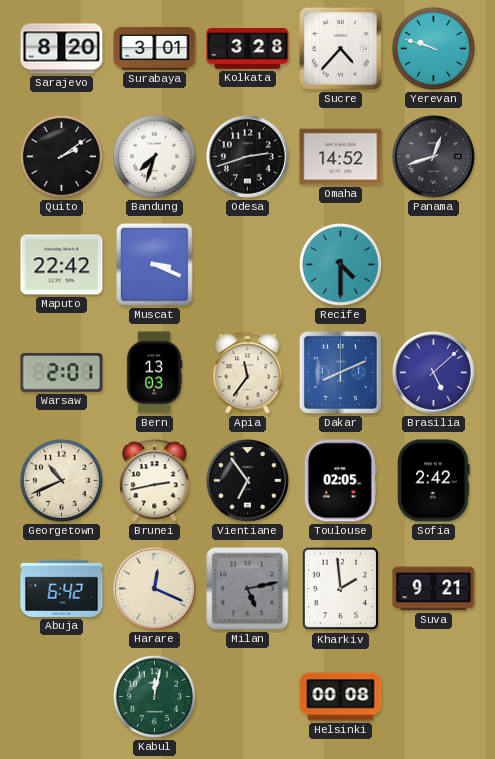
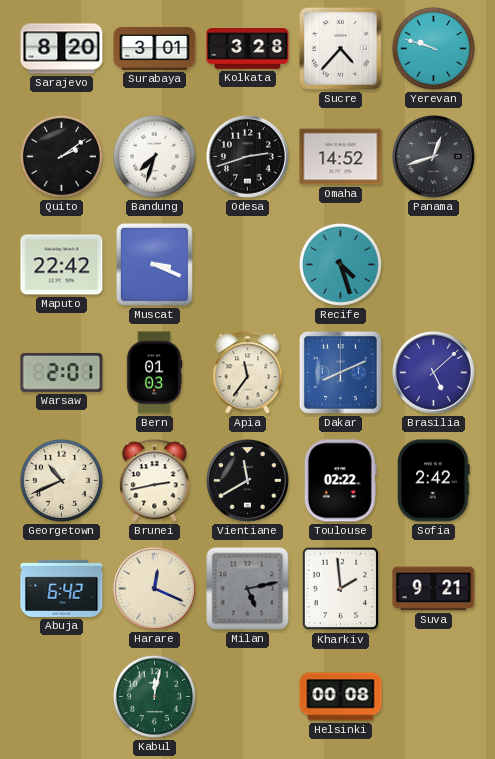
Recife: 4:30 -> 4:27 (340, 264)
Bern: 13:03 -> 01:03 (154, 373)
Vientiane: 6:54 -> 11:40 (247, 480)
Toulouse: 02:05 -> 02:22 (340, 481)
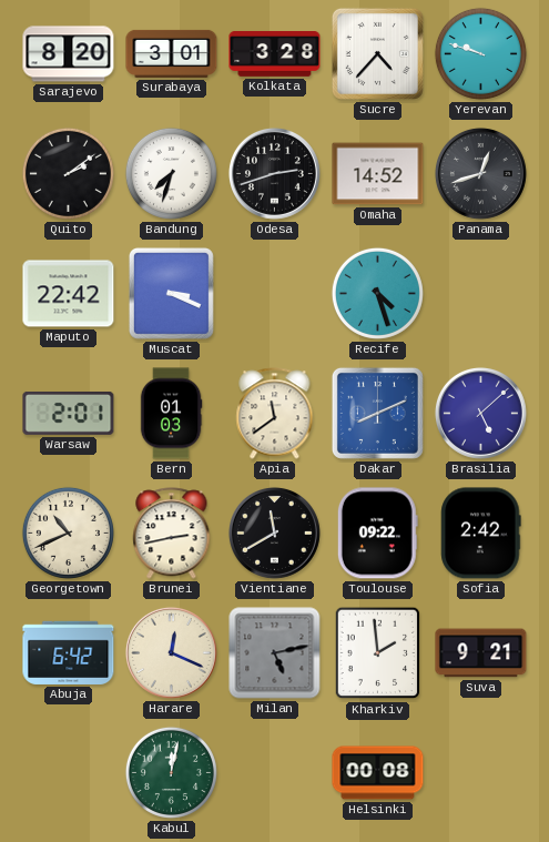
Apia: 11:36 -> 11:39 (275, 414)
Toulouse: 02:22 -> 09:22 (377, 534)
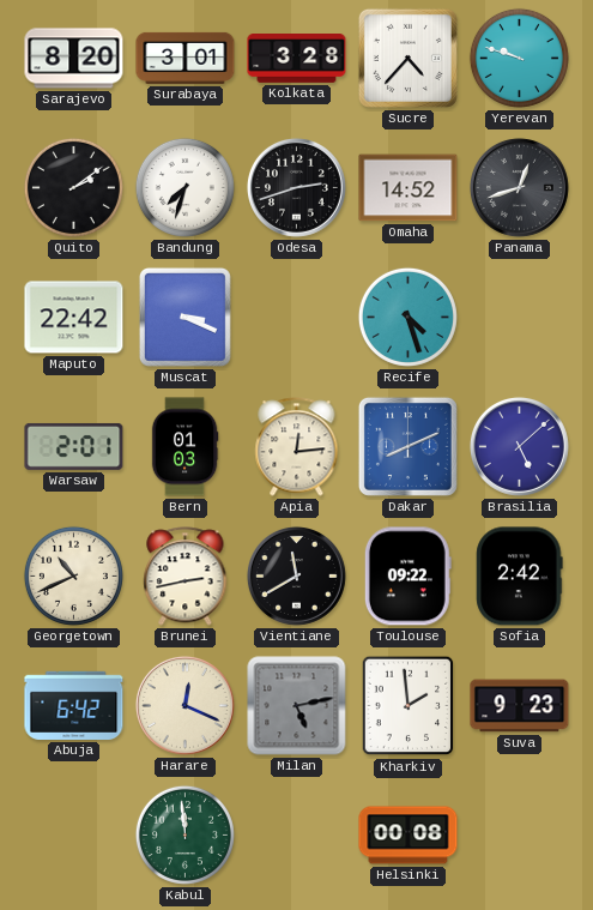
Apia: 11:39 -> 12:14 (297, 447)
Suva: 9:21 -> 9:23 (520, 706)
Kabul: 12:02 -> 11:59 (184, 834)
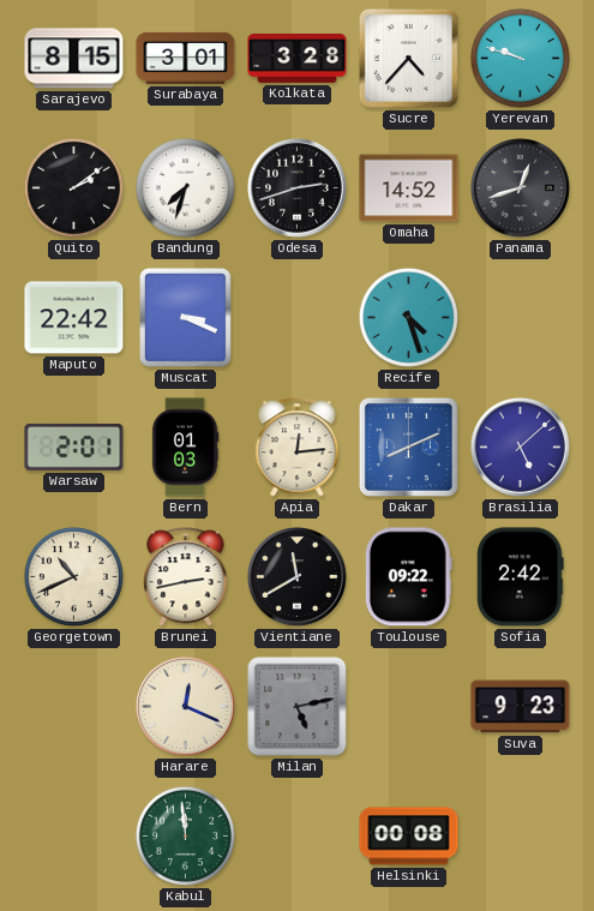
Sarajevo: 8:20 -> 8:15 (74, 59)
Abuja: 6:42 -> none (74, 705)
Kharkiv: 1:59 -> none (409, 706)
